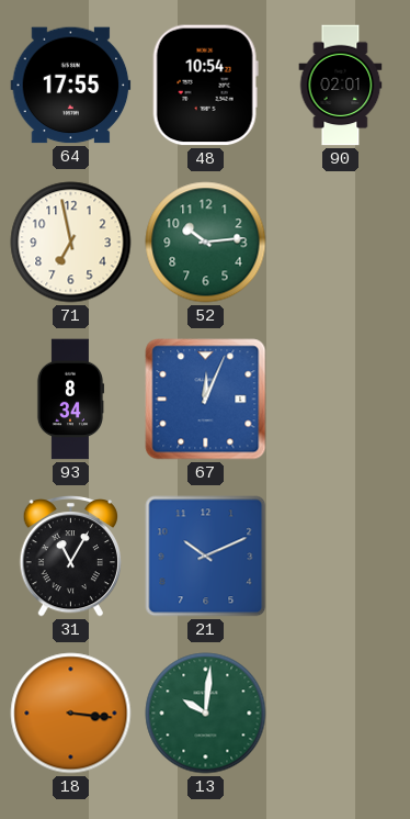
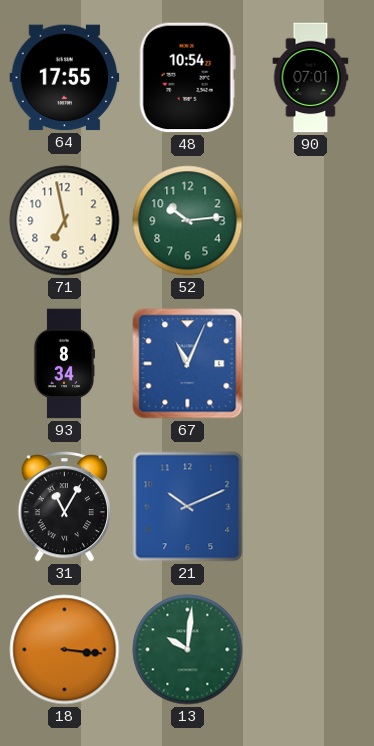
90: 02:01 -> 07:01 (311, 78)
67: 12:04 -> 11:04 (188, 364)
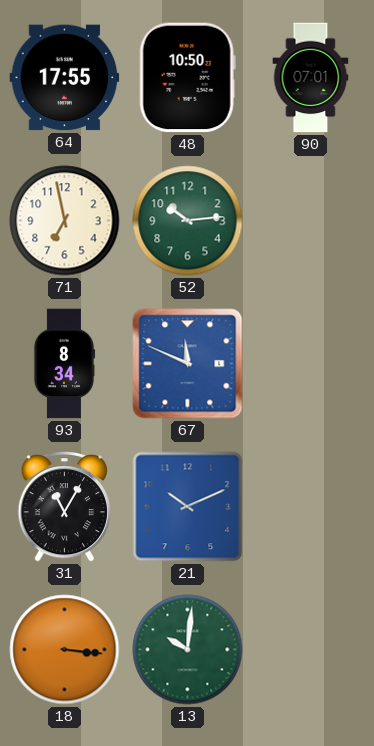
48: 10:54 -> 10:50 (187, 78)
67: 11:04 -> 11:49 (188, 364)
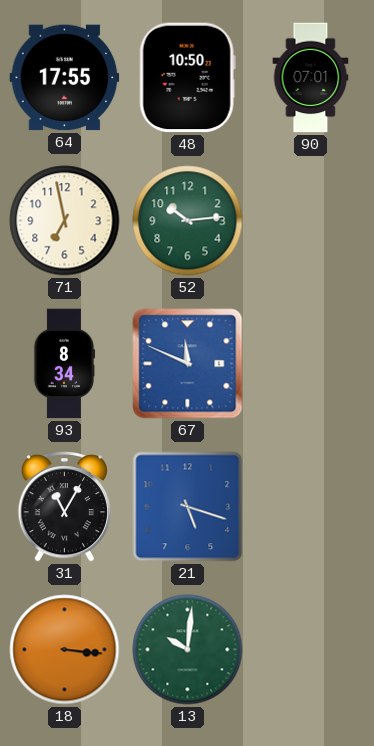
21: 10:11 -> 5:18 (188, 507)
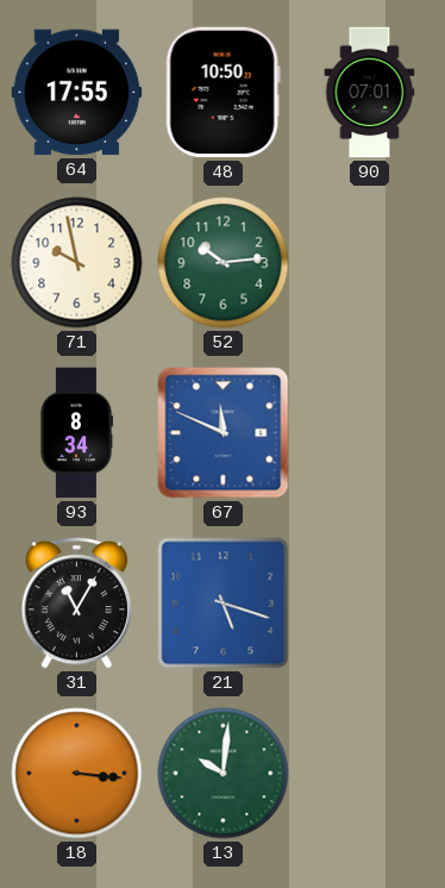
71: 6:58 -> 9:58 (77, 263)
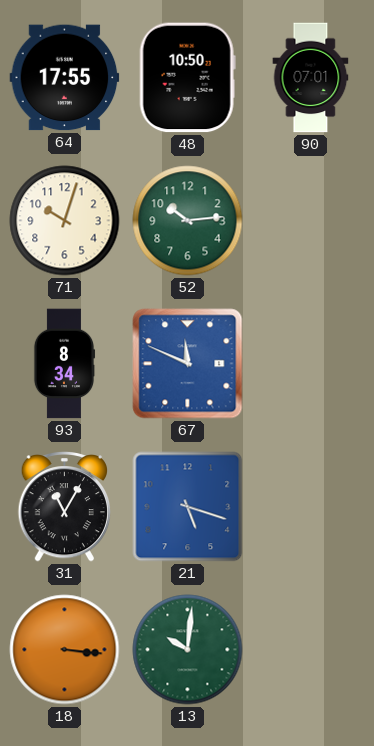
71: 9:58 -> 10:03 (65, 221)
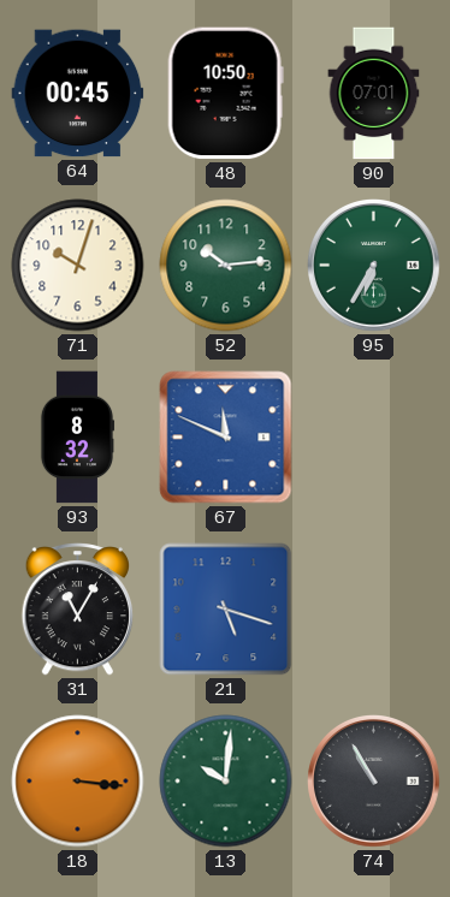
64: 17:55 -> 00:45 (78, 94)
95: none -> 6:35 (374, 266)
93: 8:34 -> 8:32 (77, 438)
74: none -> 10:55 (374, 782)
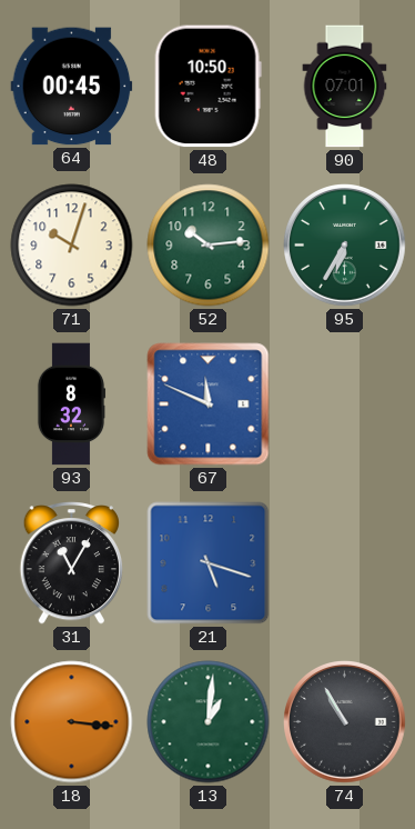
13: 10:01 -> 1:01 (209, 722)
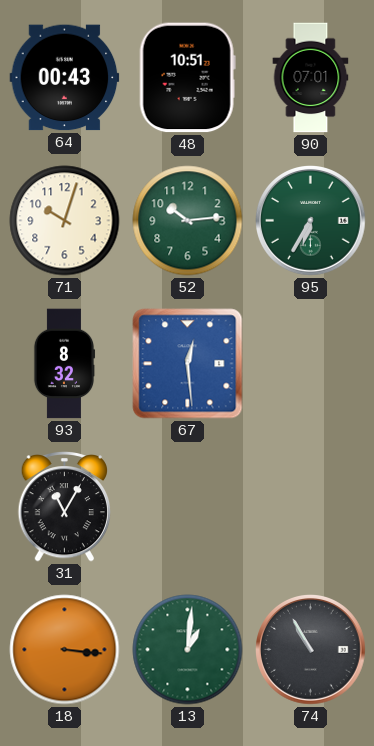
64: 00:45 -> 00:43 (65, 78)
48: 10:50 -> 10:51 (187, 78)
67: 11:49 -> 12:29 (188, 364)
21: 5:18 -> none (209, 563)
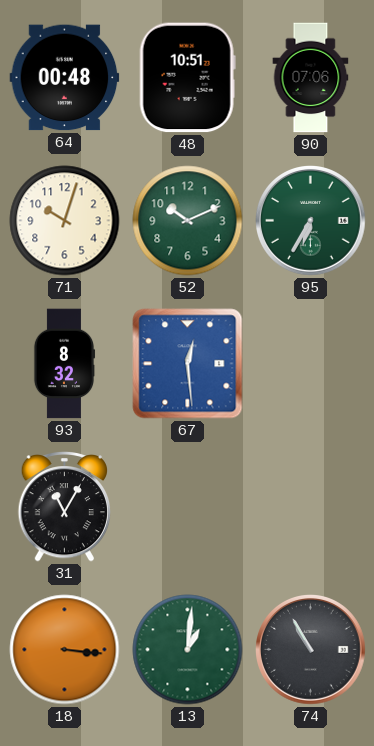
64: 00:43 -> 00:48 (65, 78)
90: 07:01 -> 07:06 (311, 78)
52: 10:14 -> 10:11 (188, 221)
